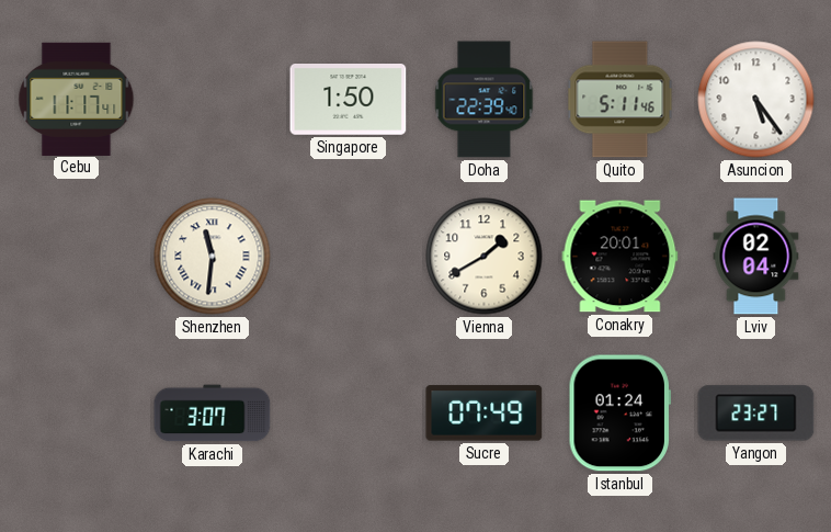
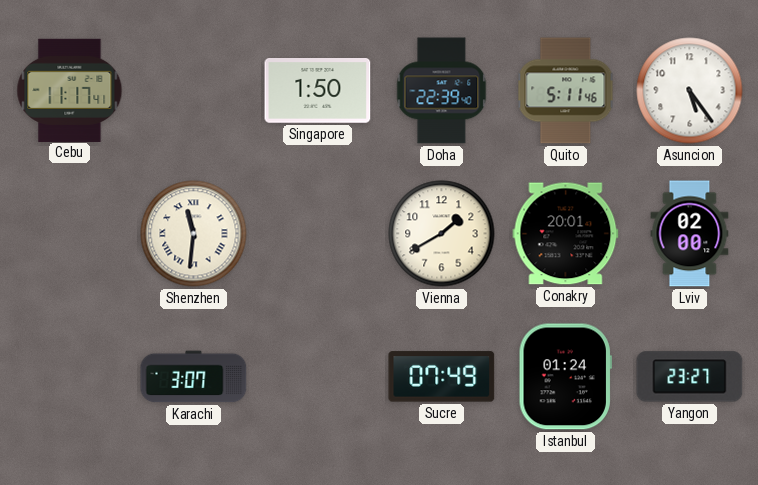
Lviv: 02:04 -> 02:00 (690, 234)
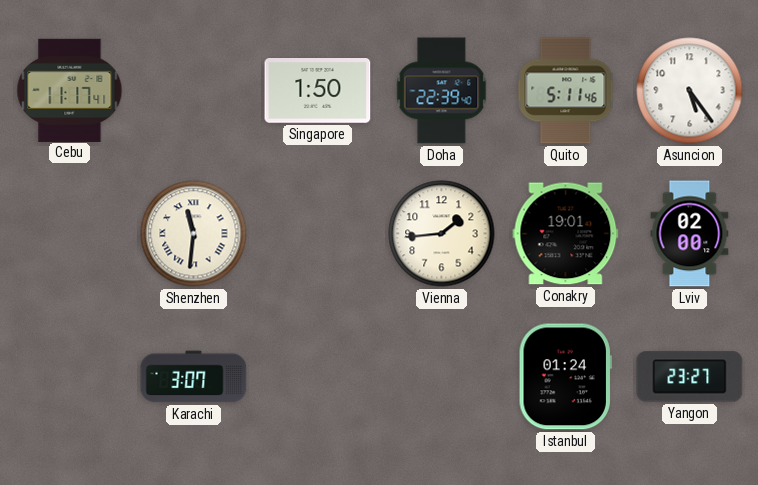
Vienna: 1:40 -> 1:44 (442, 234)
Conakry: 20:01 -> 19:01 (566, 234)
Sucre: 07:49 -> none (442, 377)
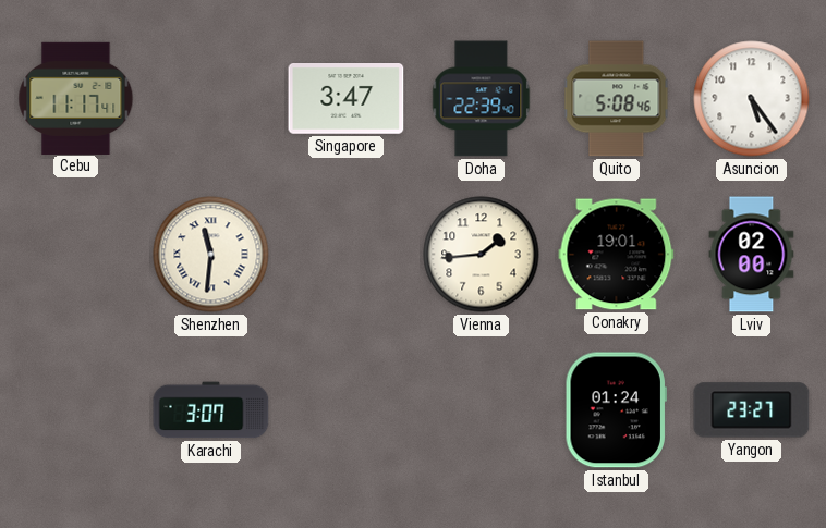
Singapore: 1:50 -> 3:47 (347, 99)
Quito: 5:11 -> 5:08 (617, 99)
